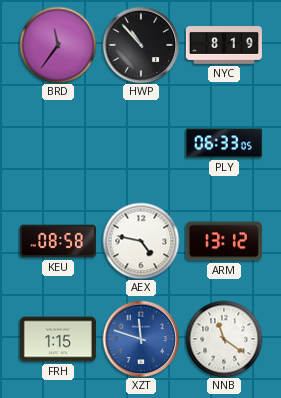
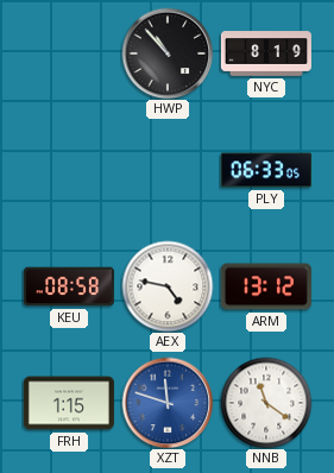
BRD: 11:36 -> none (58, 45)
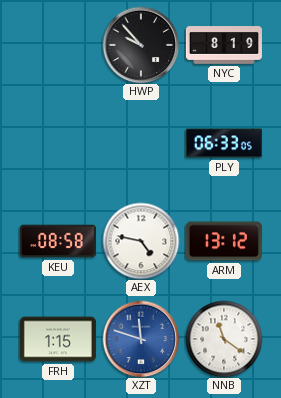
HWP: 10:53 -> 9:53 (141, 45)
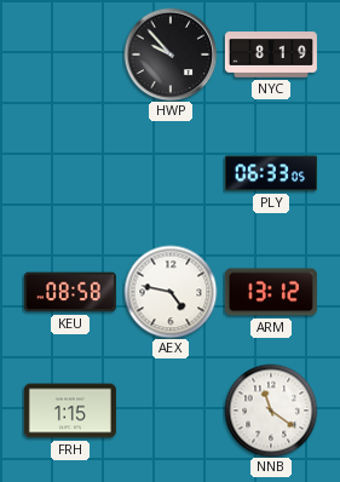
XZT: 11:48 -> none (141, 339)
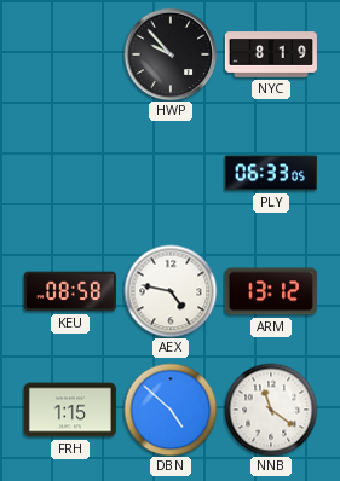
DBN: none -> 4:52 (171, 410)
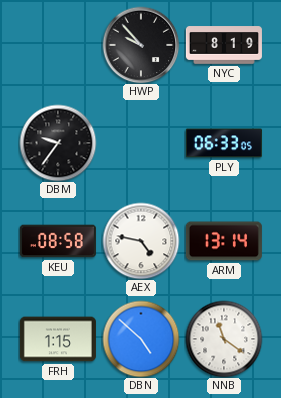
DBM: none -> 9:36 (58, 143)
ARM: 13:12 -> 13:14 (224, 241)
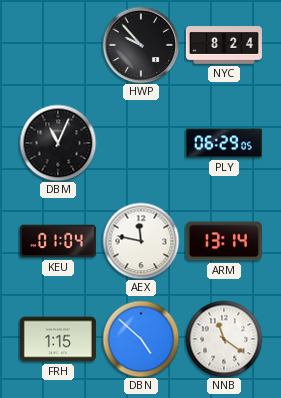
NYC: 8:19 -> 8:24 (224, 45)
DBM: 9:36 -> 11:04 (58, 143)
PLY: 06:33 -> 06:29 (224, 143)
KEU: 08:58 -> 01:04 (58, 241)
AEX: 4:47 -> 11:47 (141, 241)
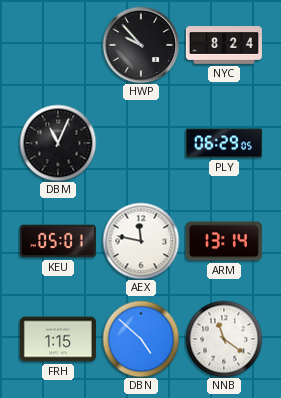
KEU: 01:04 -> 05:01 (58, 241)
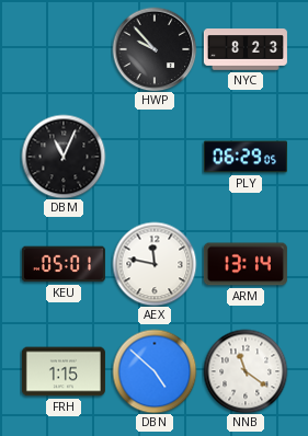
NYC: 8:24 -> 8:23 (246, 49)
